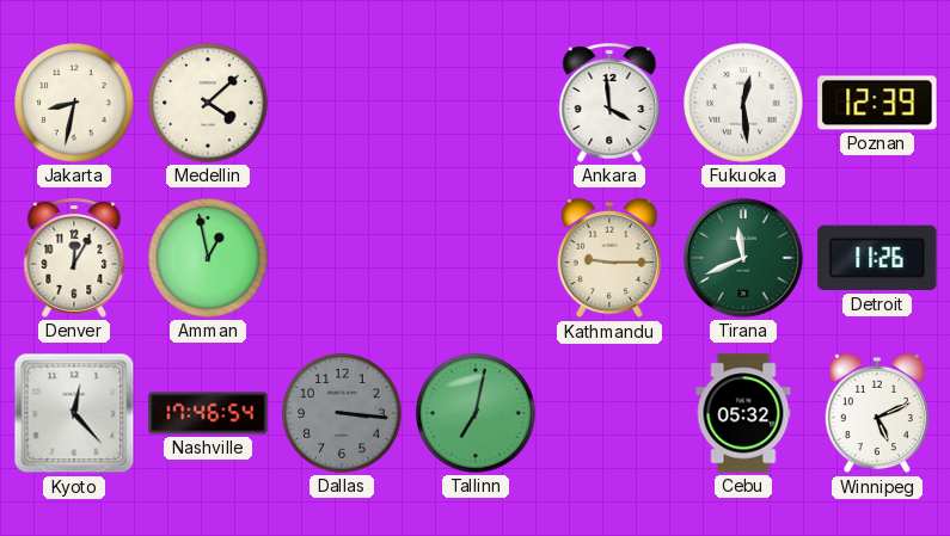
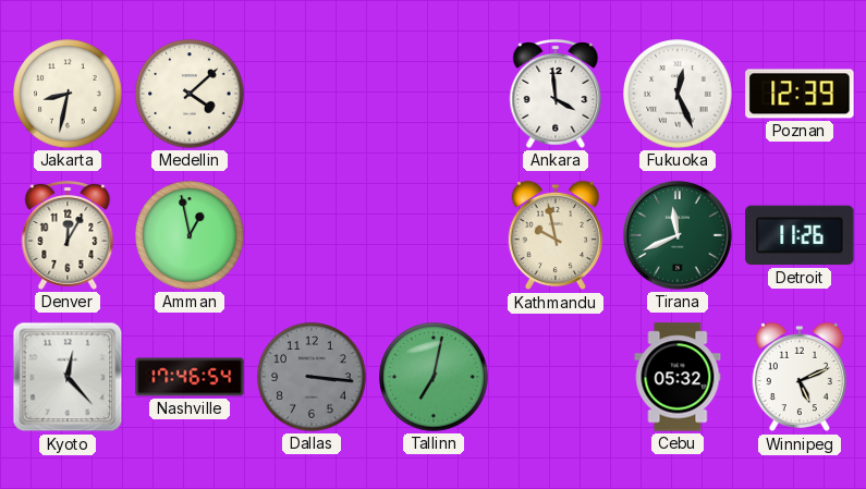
Fukuoka: 12:29 -> 12:26 (678, 94)
Kathmandu: 9:15 -> 9:58 (556, 235)
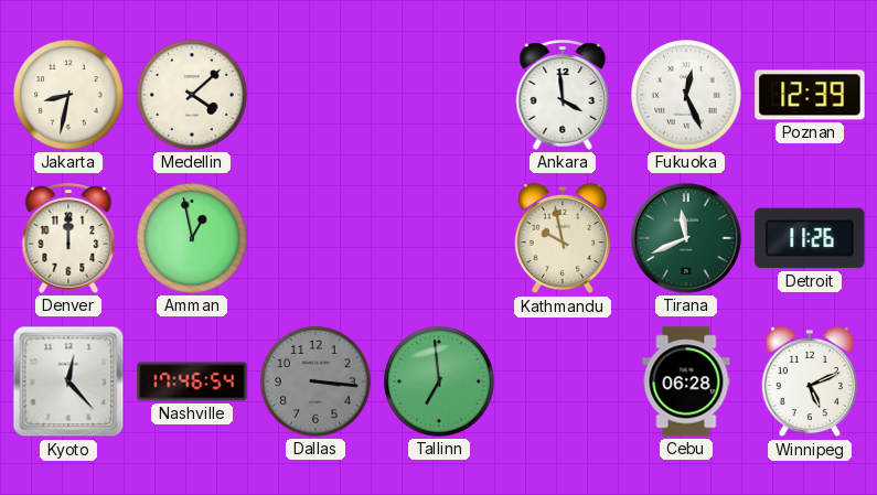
Denver: 12:05 -> 12:00 (68, 238)
Tallinn: 7:02 -> 6:59 (439, 381)
Cebu: 05:32 -> 06:28 (686, 381)
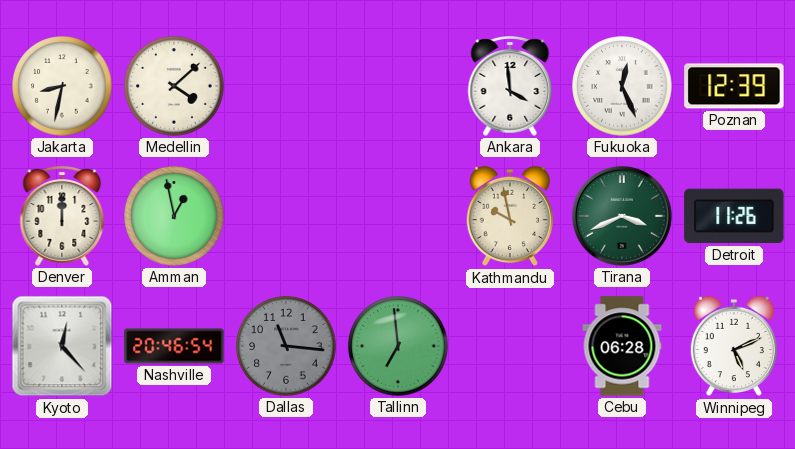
Tirana: 11:41 -> 3:41 (622, 216)
Nashville: 17:46 -> 20:46 (174, 346)
Dallas: 3:16 -> 11:16 (286, 346)
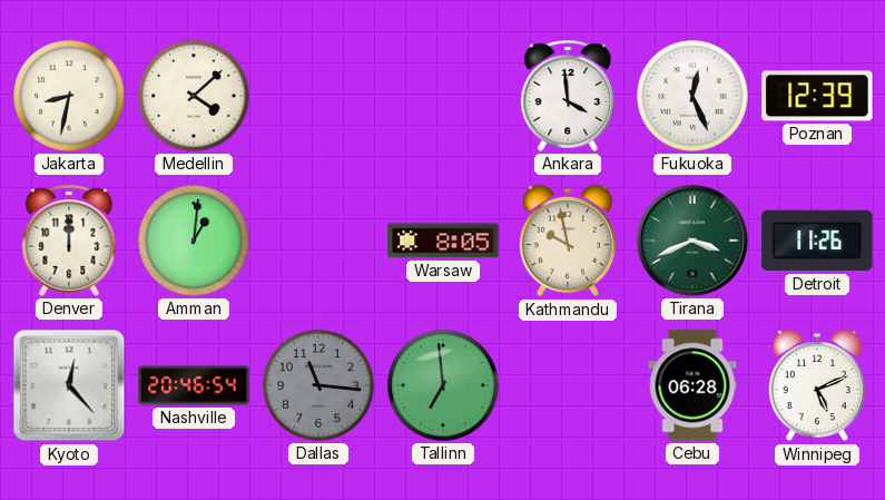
Amman: 12:58 -> 1:01 (194, 241)
Warsaw: none -> 8:05 (443, 241)
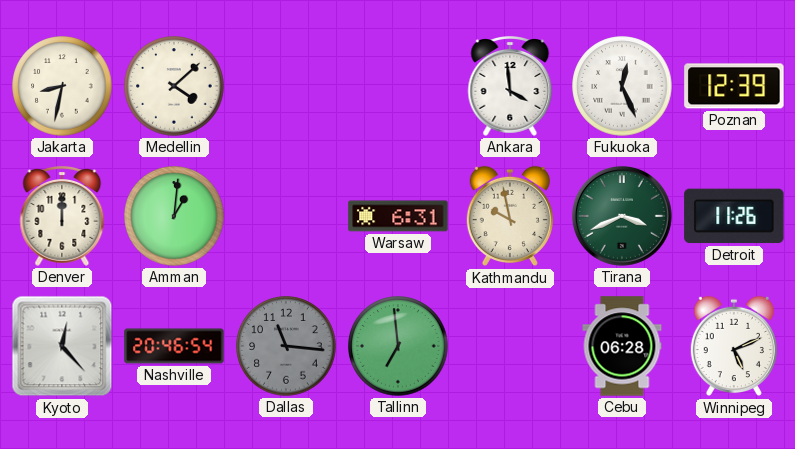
Warsaw: 8:05 -> 6:31 (398, 216)
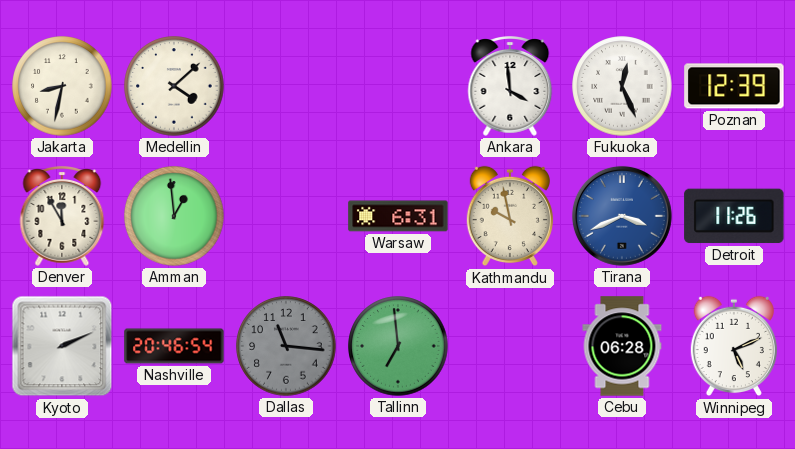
Denver: 12:00 -> 11:55 (62, 216)
Amman: 1:01 -> 12:59 (174, 216)
Tirana dial: green -> blue (622, 216)
Kyoto: 12:23 -> 2:11 (62, 346)
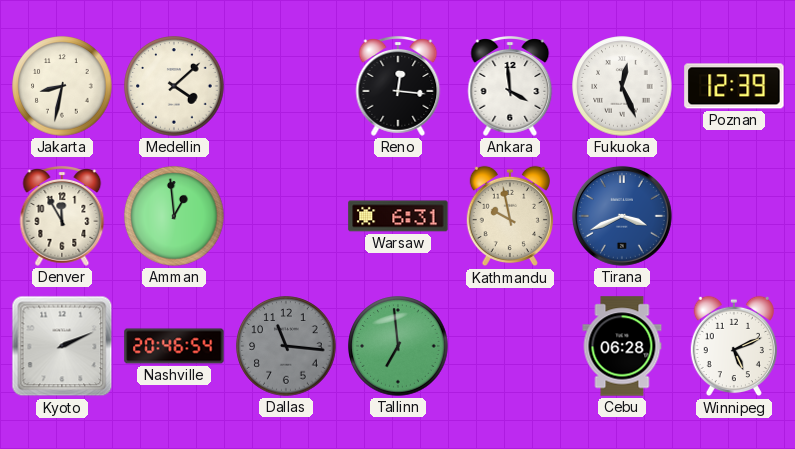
Reno: none -> 12:16 (398, 86)
Detroit: 11:26 -> none (734, 216)
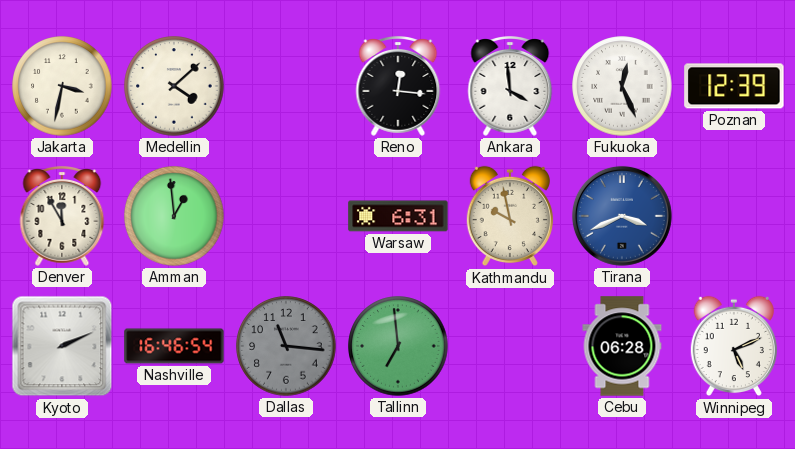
Jakarta: 8:32 -> 3:32 (62, 86)
Nashville: 20:46 -> 16:46 (174, 346)
